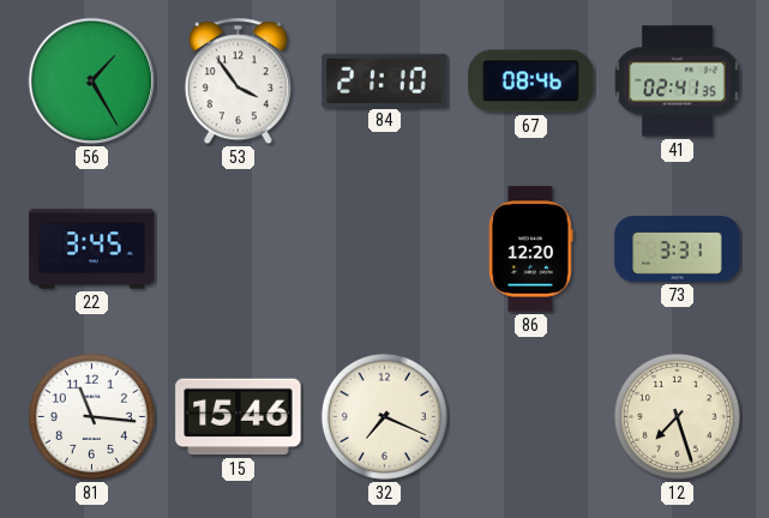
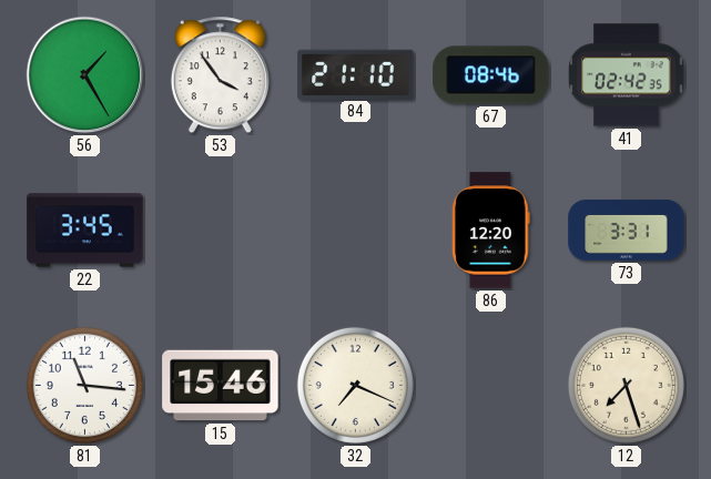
41: 02:41 -> 02:42 (627, 75)
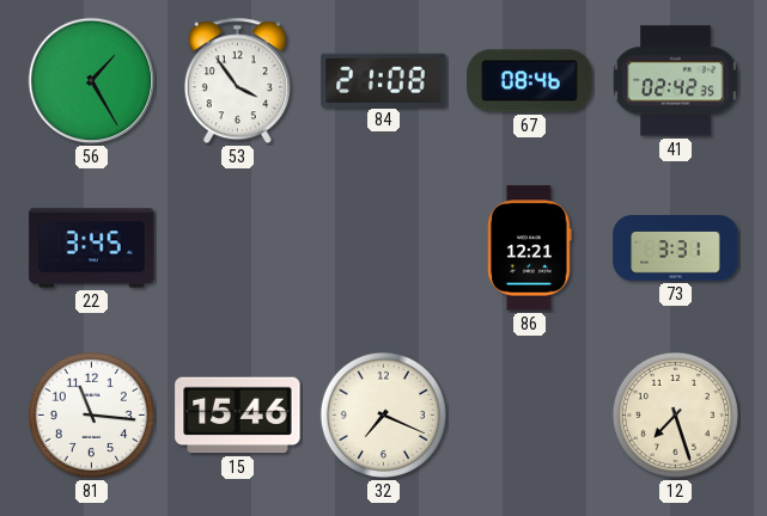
84: 21:10 -> 21:08 (384, 80)
86: 12:20 -> 12:21 (530, 248)
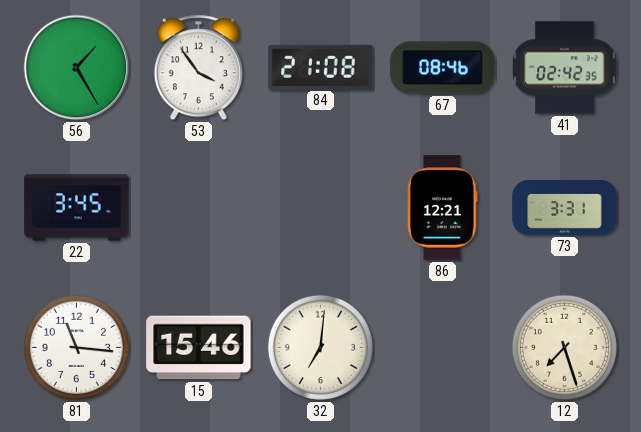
32: 7:19 -> 7:01 (320, 347)
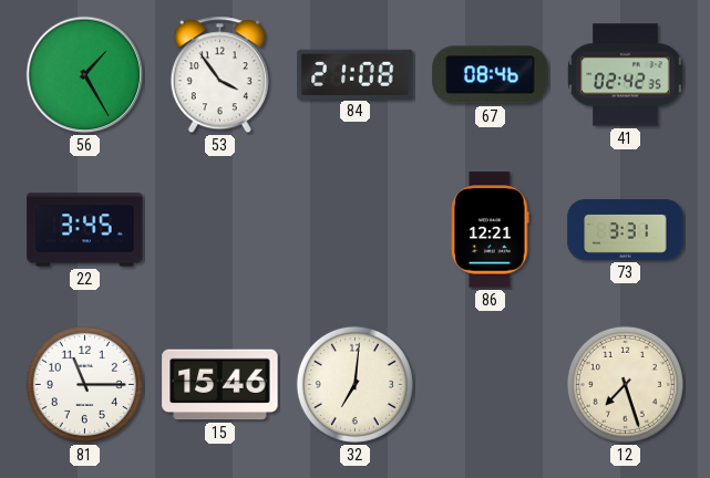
81: 11:16 -> 11:15 (84, 384)
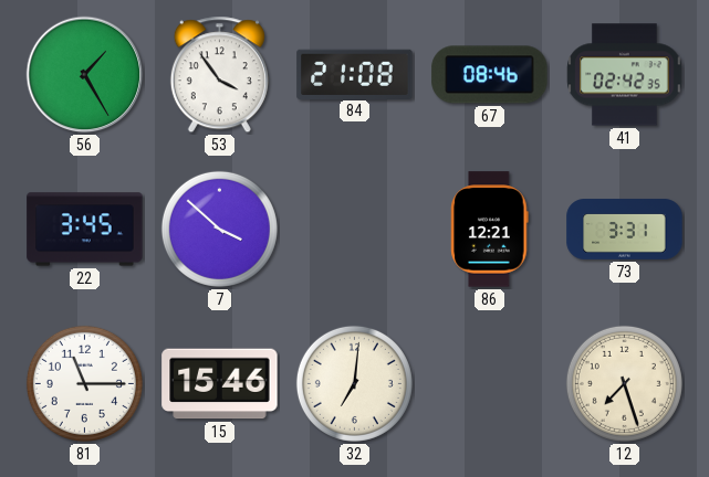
7: none -> 3:52 (219, 229)
